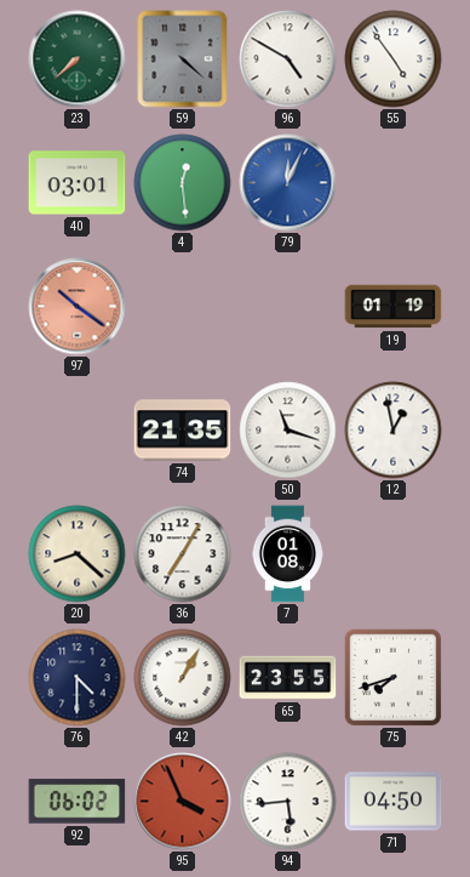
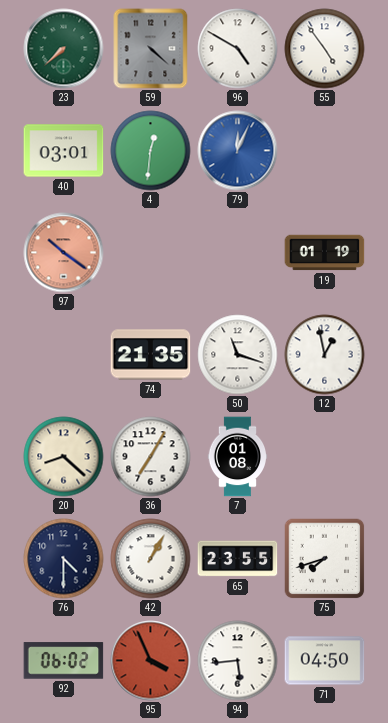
4: 12:29 -> 12:31 (151, 151)
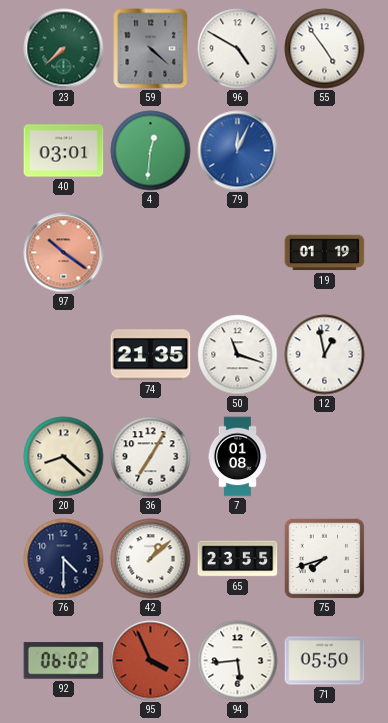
42: 1:05 -> 1:08 (151, 559)
71: 04:50 -> 05:50 (325, 661)
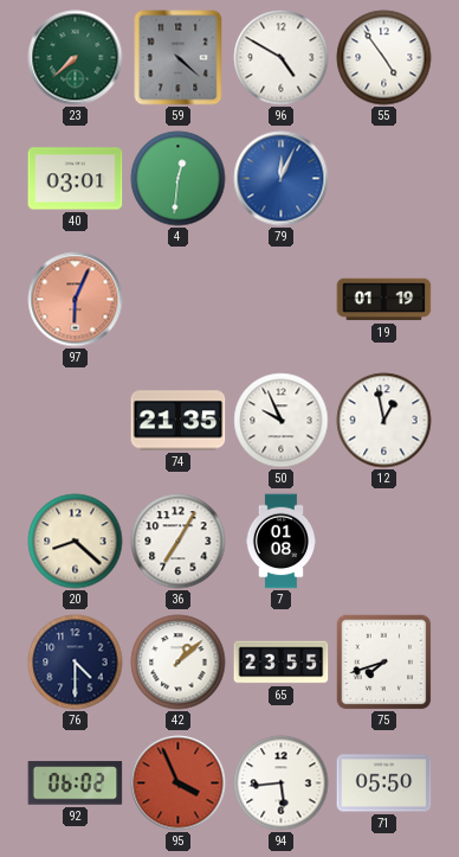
97: 10:21 -> 6:04 (76, 300)
50: 11:18 -> 9:56 (282, 421)
